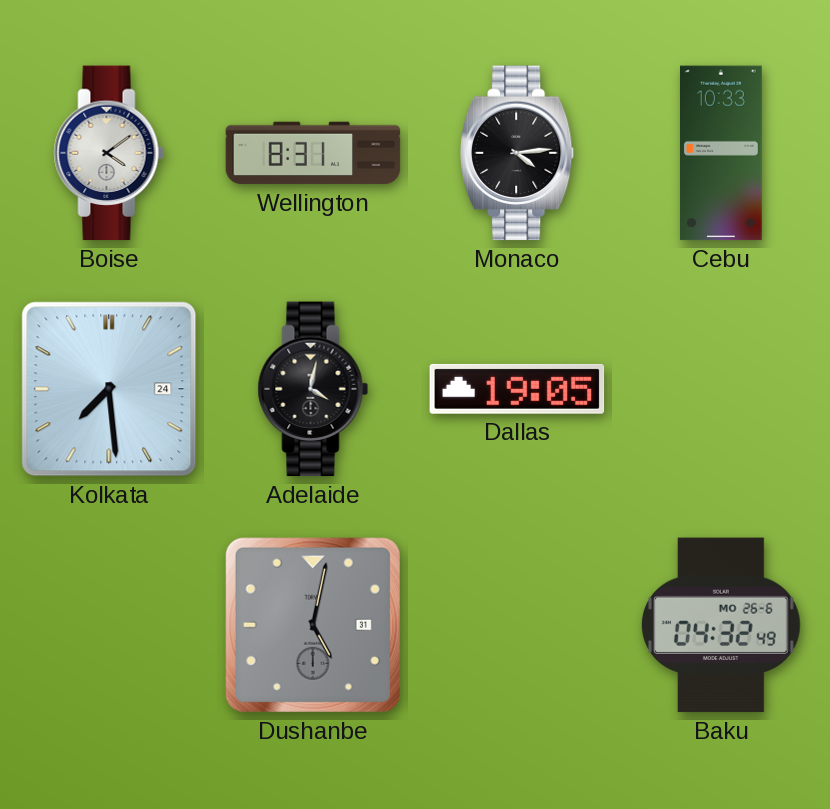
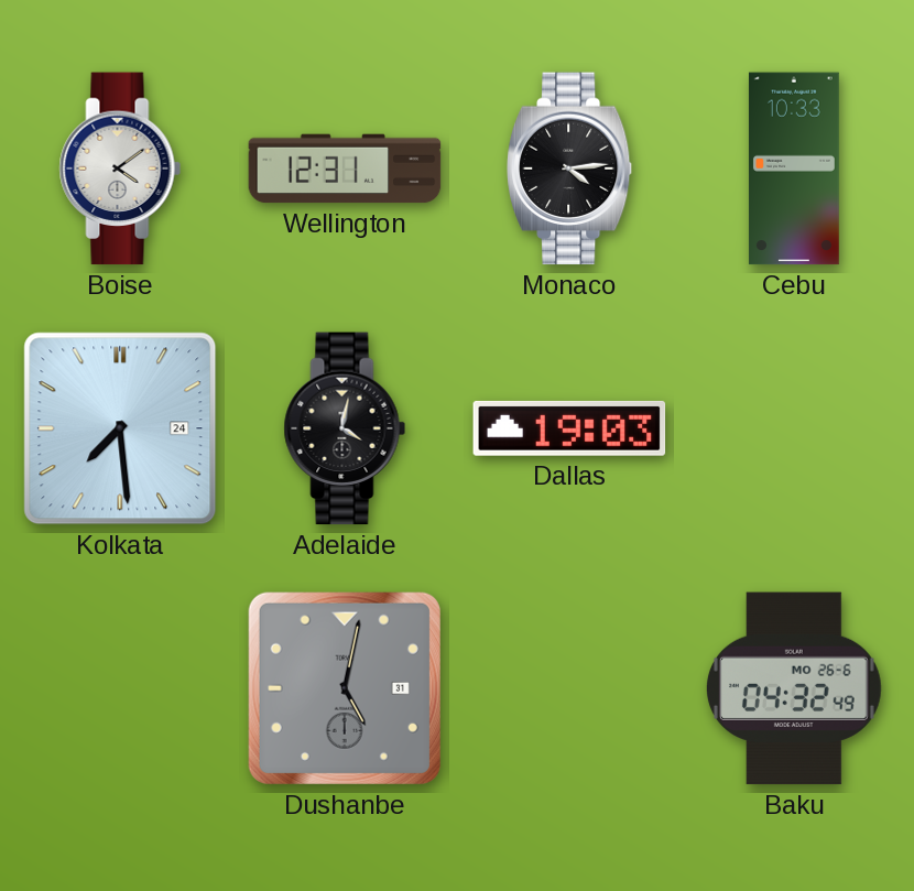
Wellington: 8:31 -> 12:31 (345, 169)
Dallas: 19:05 -> 19:03 (569, 428)
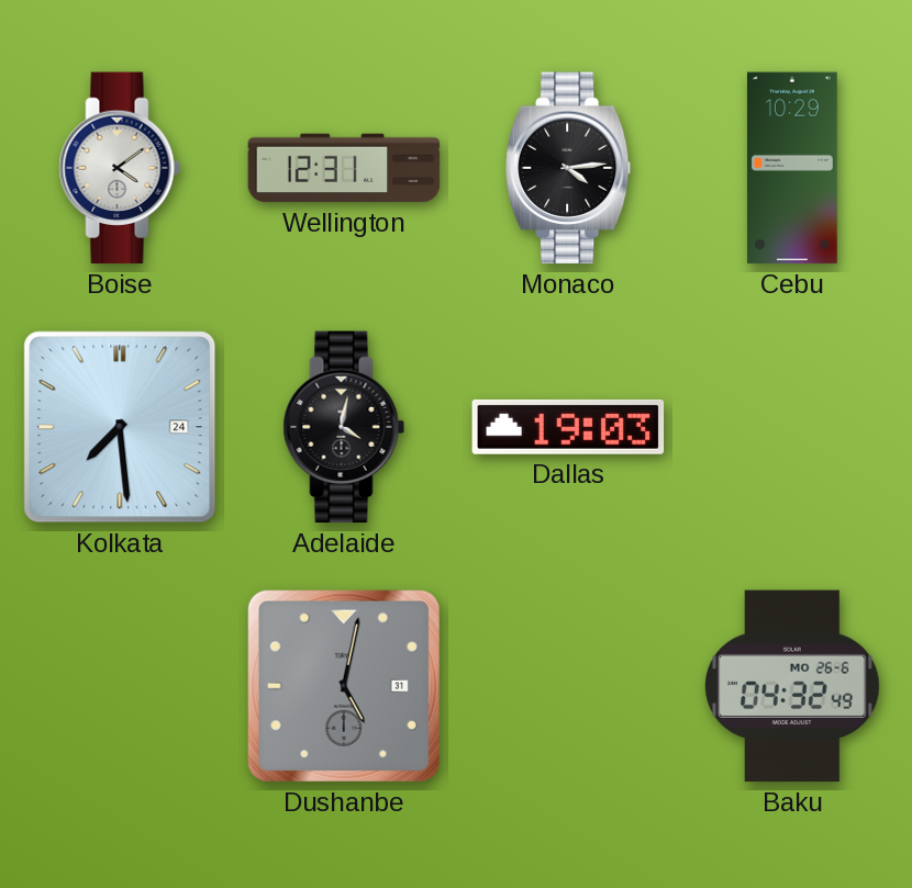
Cebu: 10:33 -> 10:29 (792, 168)
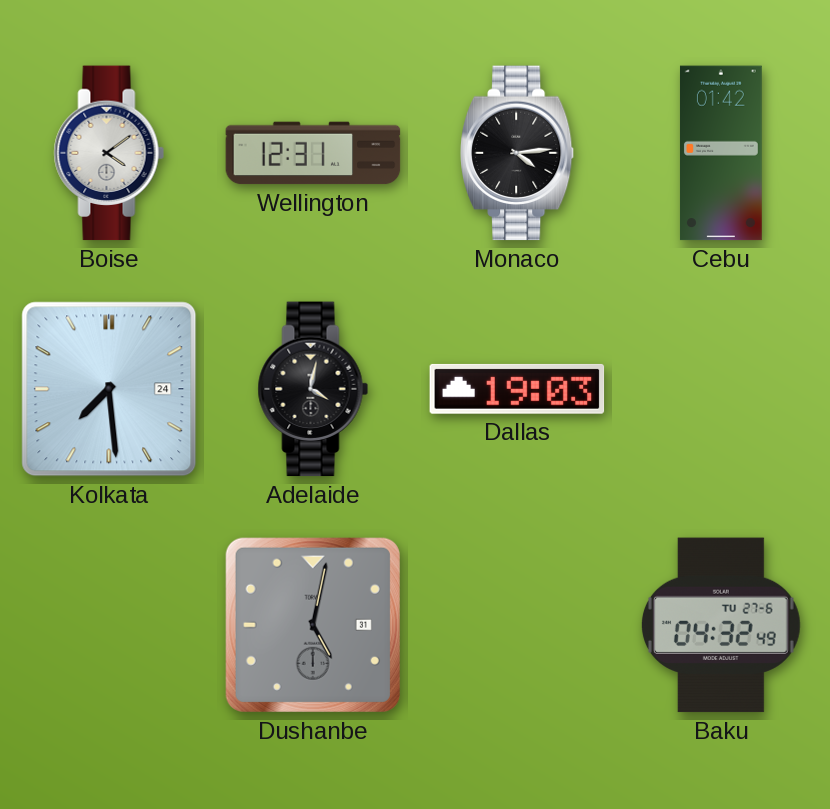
Cebu: 10:29 -> 01:42 (721, 153)
Baku date: MO 26-6 -> TU 27-6 (721, 625)
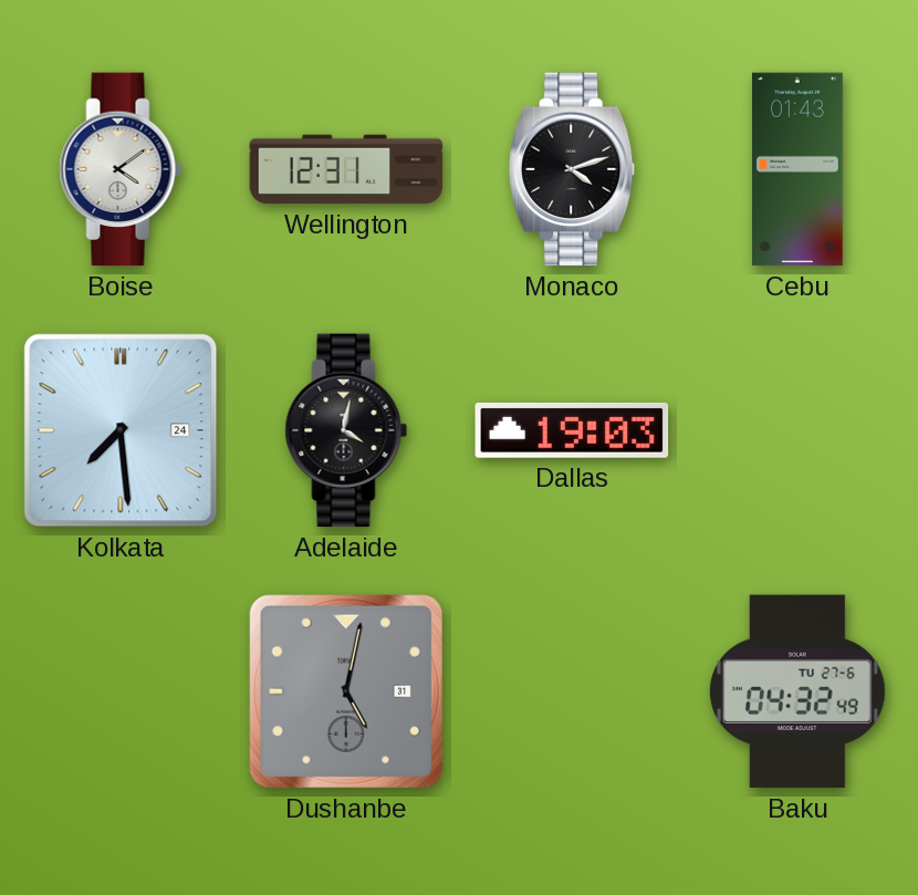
Monaco: 4:14 -> 4:12 (573, 169)
Cebu: 01:42 -> 01:43 (797, 169)
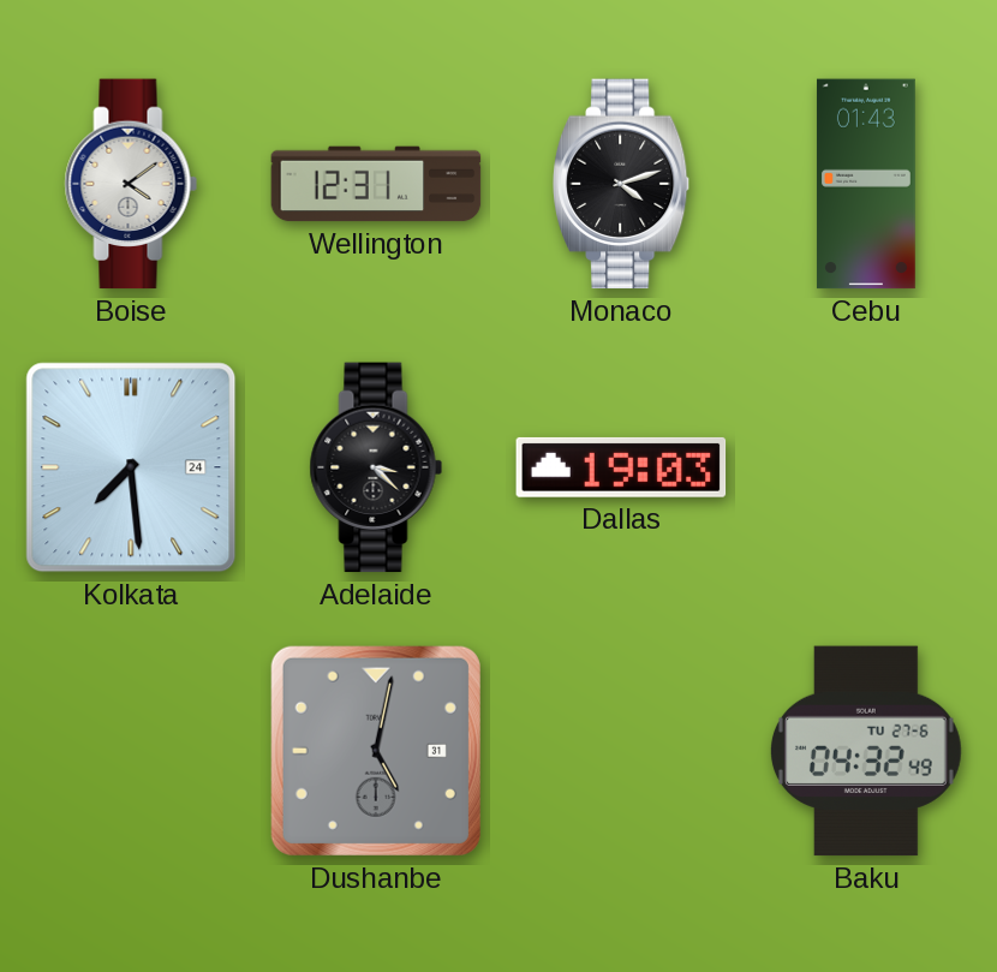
Adelaide: 4:02 -> 3:22 (376, 467)
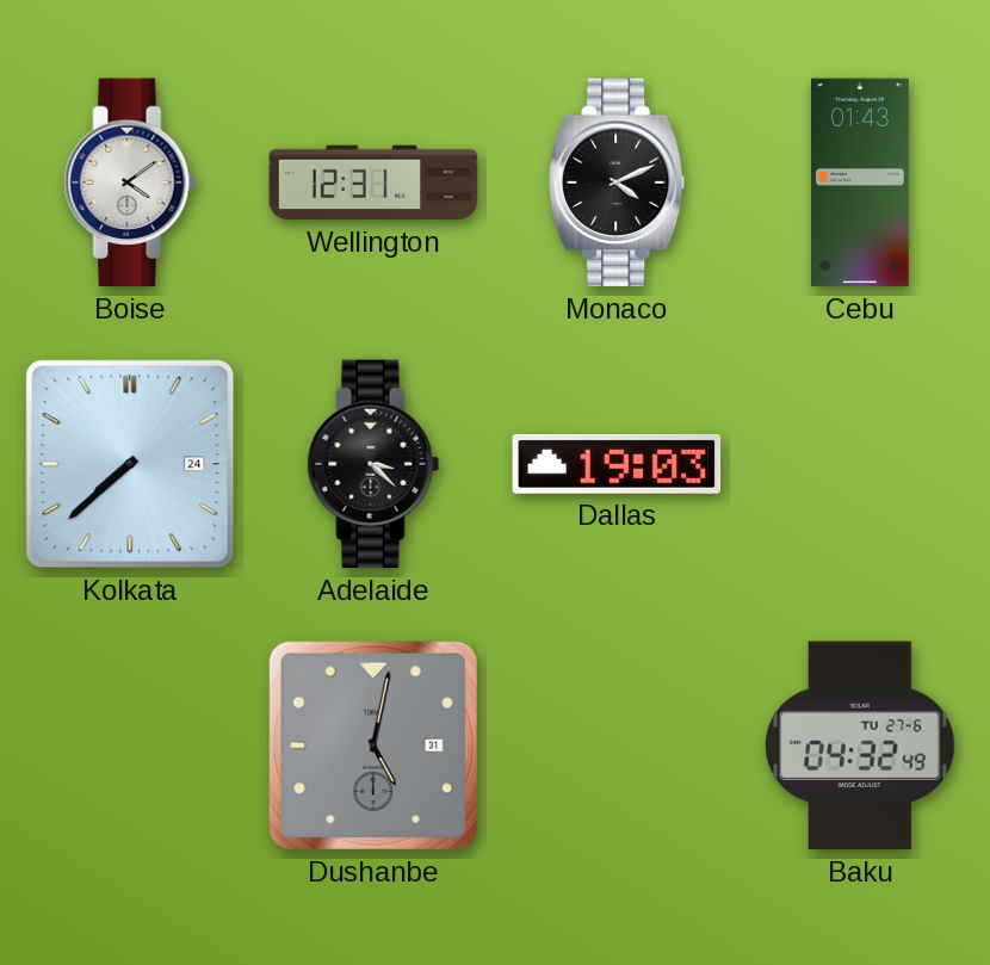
Monaco: 4:12 -> 4:11 (618, 183)
Kolkata: 7:29 -> 7:38 (130, 464)
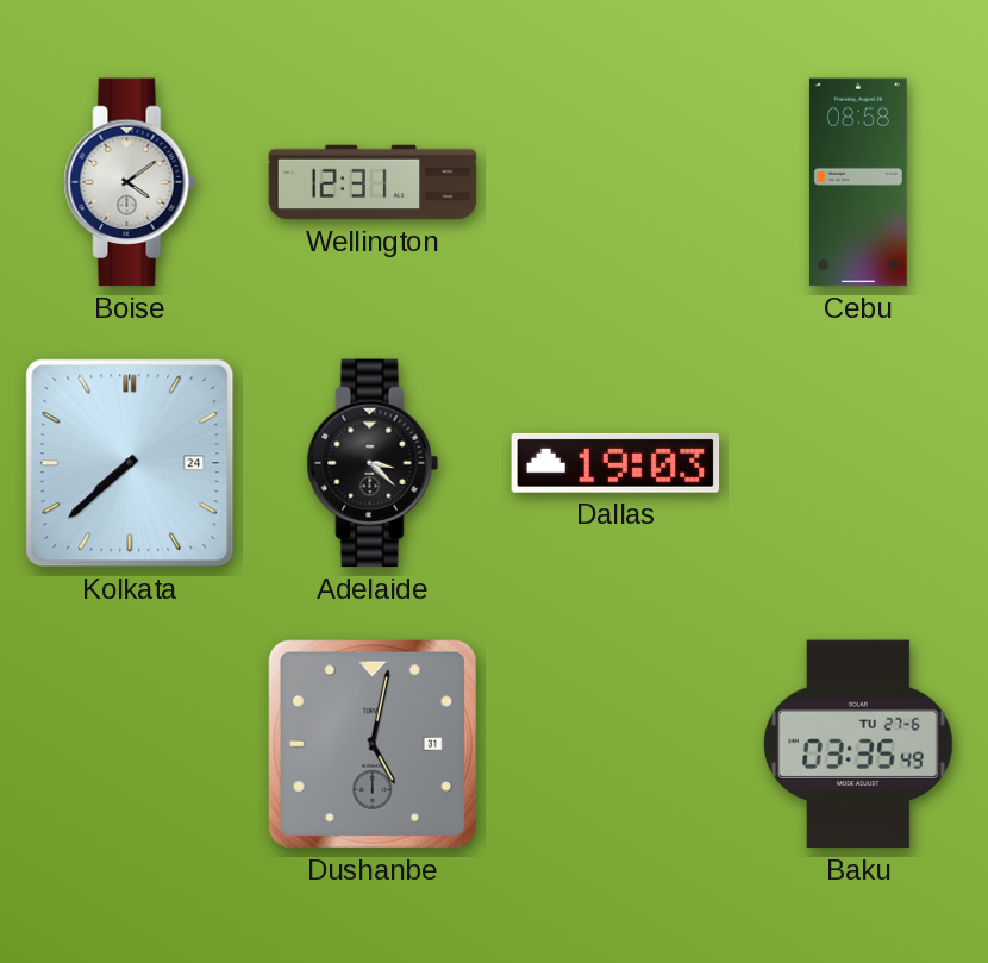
Monaco: 4:11 -> none (618, 183)
Cebu: 01:43 -> 08:58 (858, 182)
Baku: 04:32 -> 03:35 (858, 744)
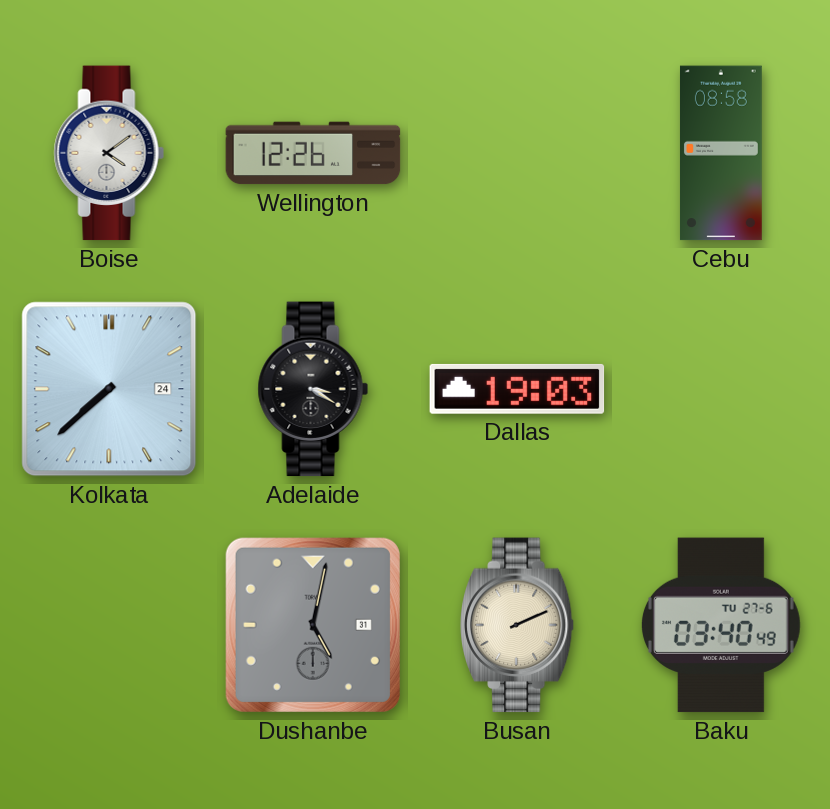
Wellington: 12:31 -> 12:26 (313, 153)
Adelaide: 3:22 -> 3:20 (313, 389)
Busan: none -> 2:11 (518, 625)
Baku: 03:35 -> 03:40 (721, 625)
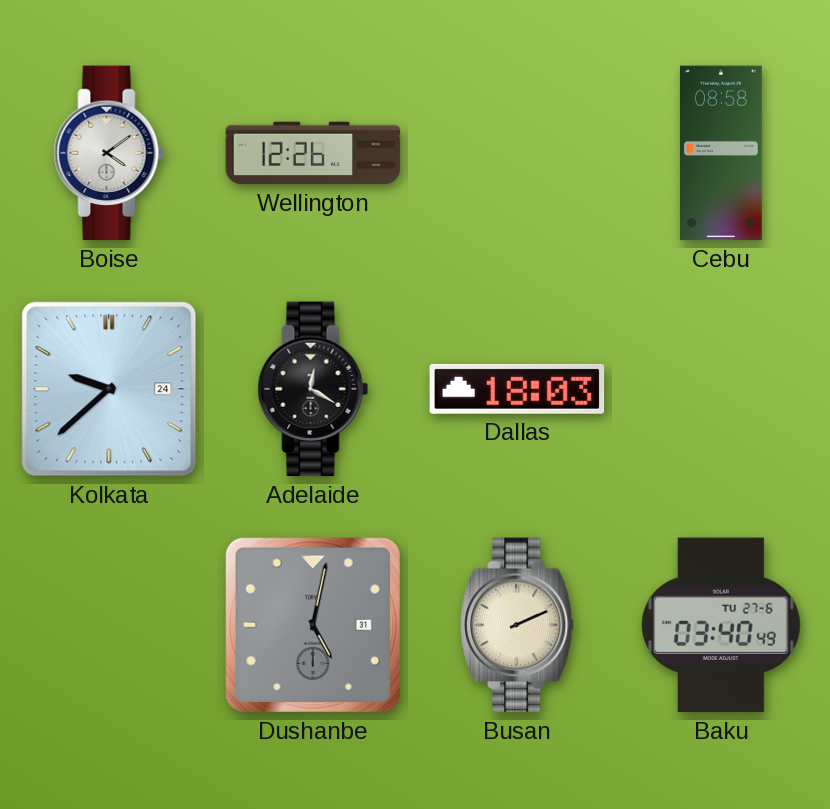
Kolkata: 7:38 -> 9:38 (109, 389)
Adelaide: 3:20 -> 12:20 (313, 389)
Dallas: 19:03 -> 18:03 (517, 389)
